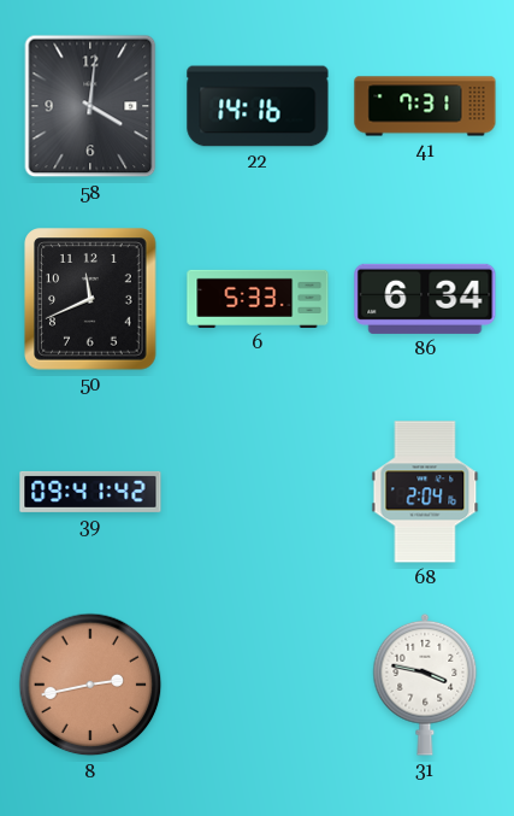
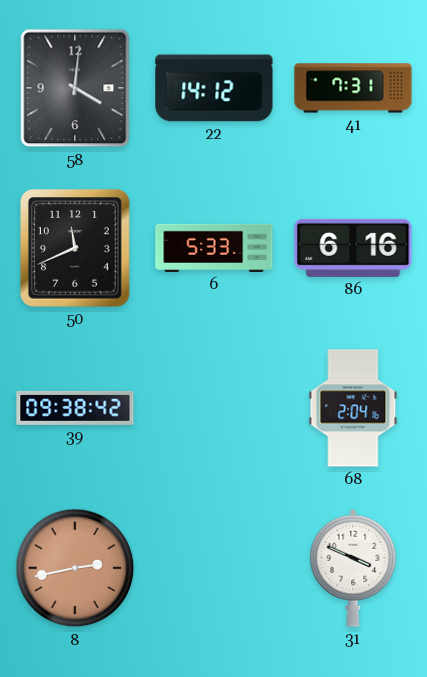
22: 14:16 -> 14:12 (214, 88)
86: 6:34 -> 6:16 (353, 248)
39: 09:41 -> 09:38 (75, 408)
31: 3:47 -> 3:49 (353, 568)
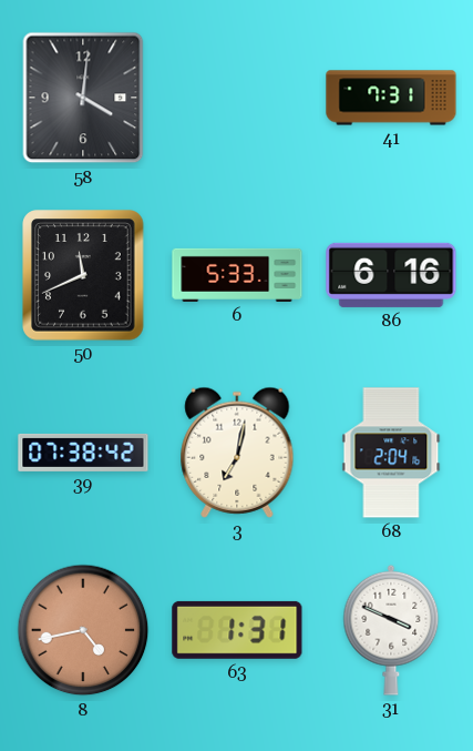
22: 14:12 -> none (214, 88)
39: 09:38 -> 07:38 (83, 453)
3: none -> 7:02 (237, 453)
8: 2:43 -> 4:43 (83, 630)
63: none -> 1:31 (237, 630)
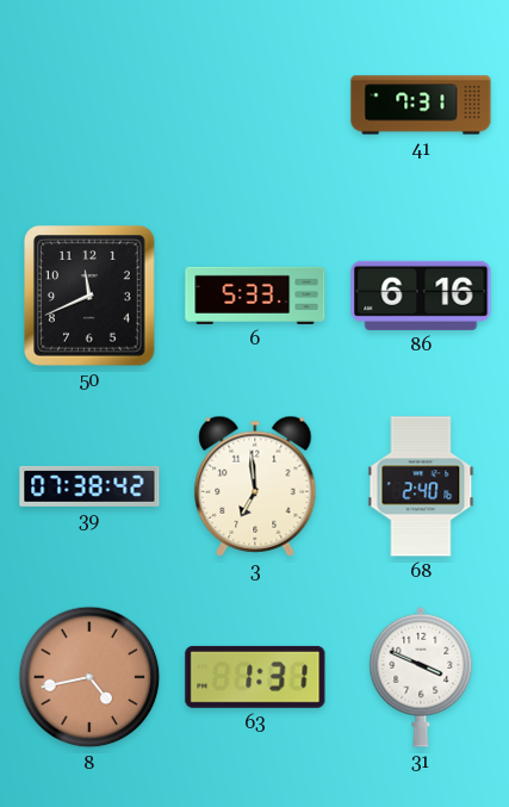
58: 4:01 -> none (83, 98)
3: 7:02 -> 6:59 (255, 486)
68: 2:04 -> 2:40 (421, 486)
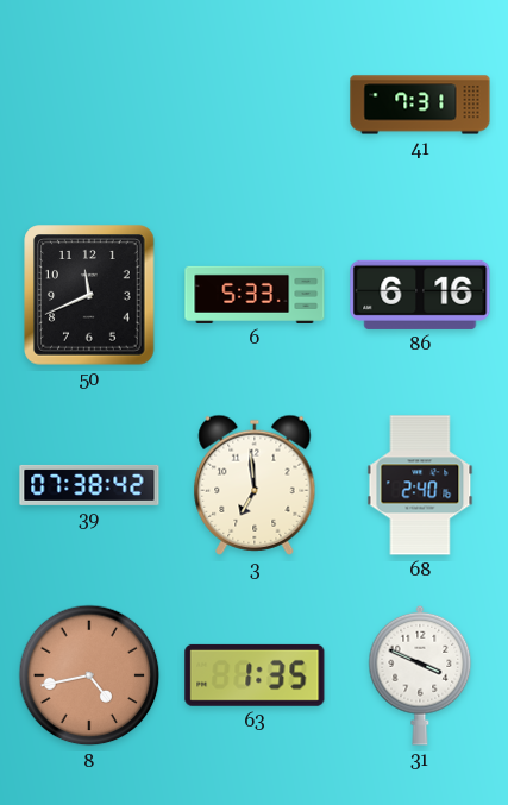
63: 1:31 -> 1:35 (255, 675)
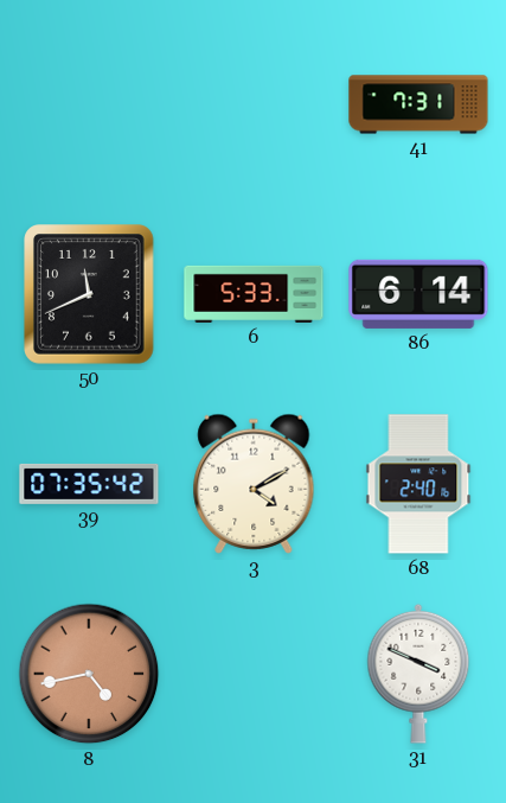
86: 6:16 -> 6:14 (418, 294)
39: 07:38 -> 07:35 (89, 484)
3: 6:59 -> 4:10 (254, 484)
63: 1:35 -> none (255, 675)
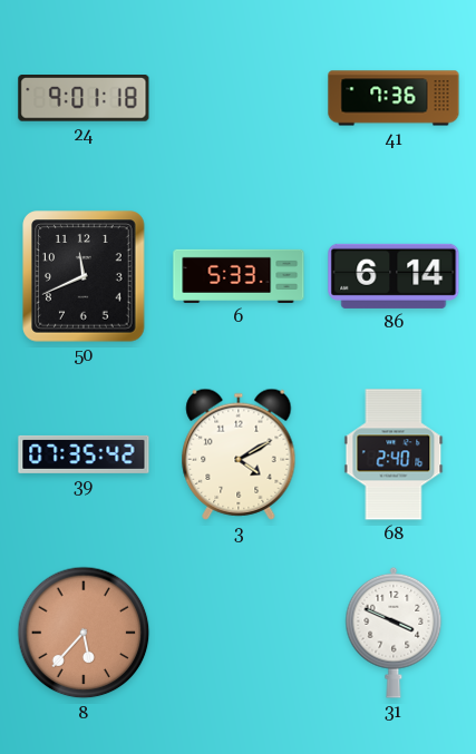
24: none -> 9:01 (84, 99)
41: 7:31 -> 7:36 (394, 98)
8: 4:43 -> 5:37 (84, 633)
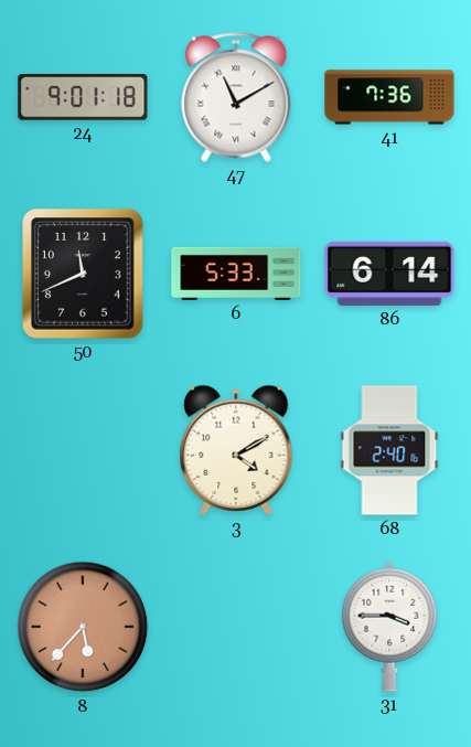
47: none -> 11:10 (236, 97)
39: 07:35 -> none (84, 454)
31: 3:49 -> 3:45 (389, 627)
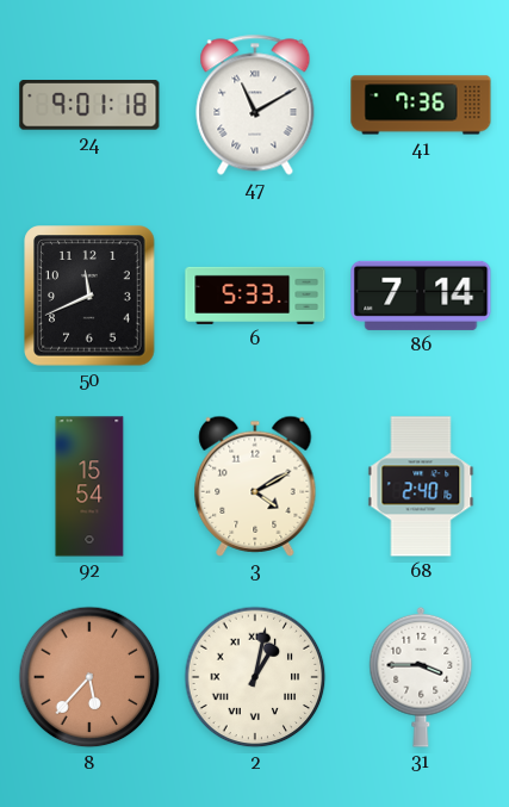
86: 6:14 -> 7:14 (421, 296)
92: none -> 15:54 (89, 486)
2: none -> 1:02 (255, 677)
